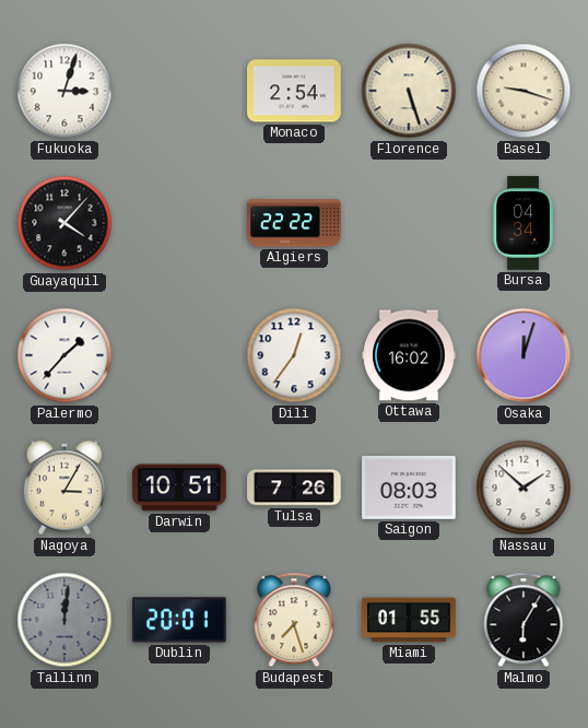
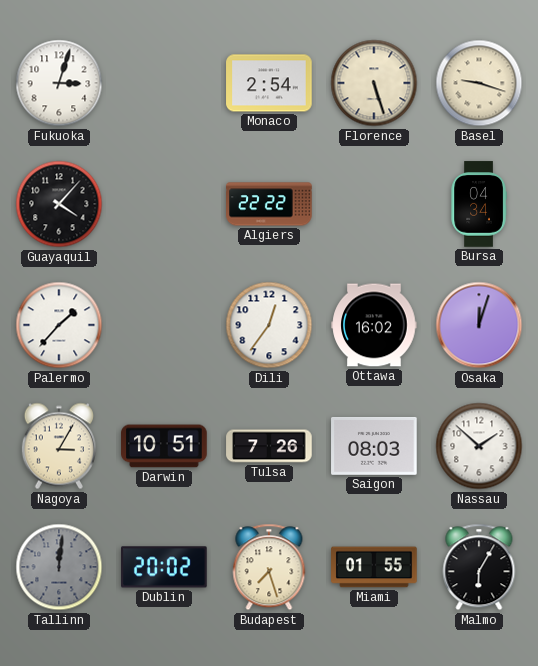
Dublin: 20:01 -> 20:02 (164, 567)
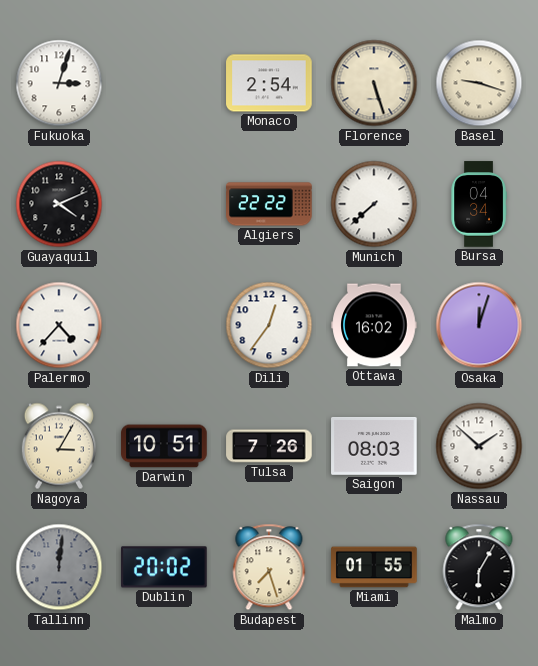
Guayaquil: 4:07 -> 4:11 (59, 204)
Munich: none -> 7:38 (374, 204)
Palermo: 1:37 -> 4:37 (59, 325)
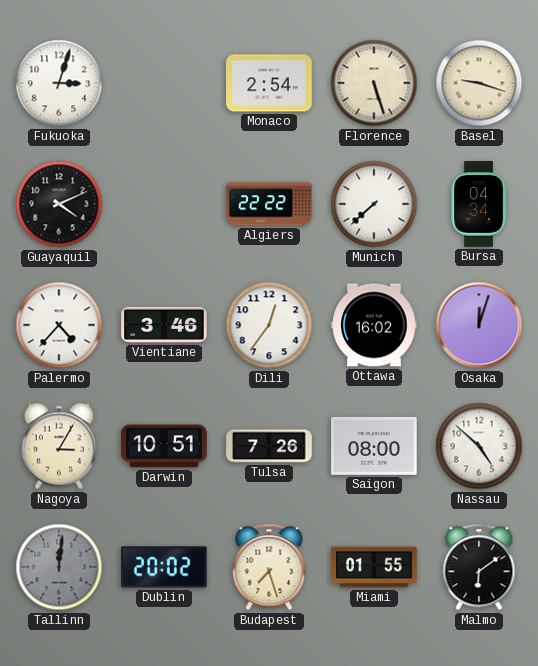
Vientiane: none -> 3:46 (164, 325)
Saigon: 08:03 -> 08:00 (374, 446)
Nassau: 1:52 -> 4:52 (479, 446)
Malmo: 6:05 -> 6:09 (479, 567)
